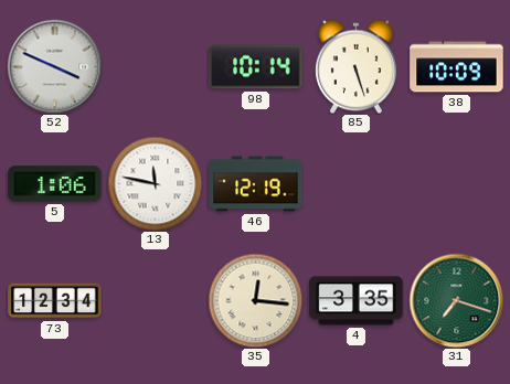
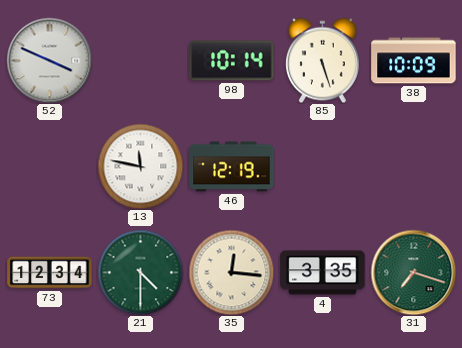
5: 1:06 -> none (55, 184)
21: none -> 4:30 (140, 272)
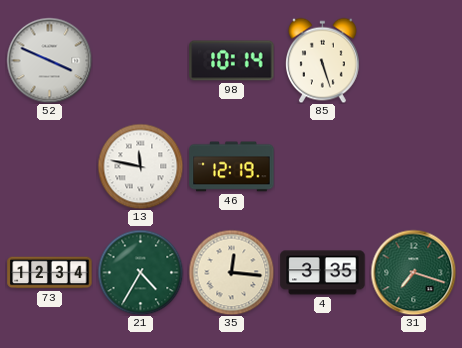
38: 10:09 -> none (414, 61)
21: 4:30 -> 4:35 (140, 272)
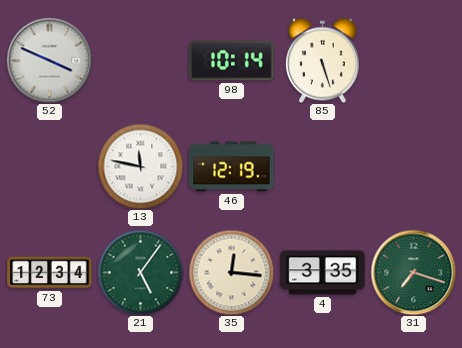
21: 4:35 -> 5:06 (140, 272)
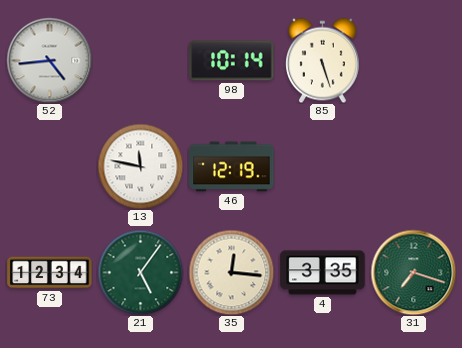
52: 3:49 -> 4:44 (49, 60)
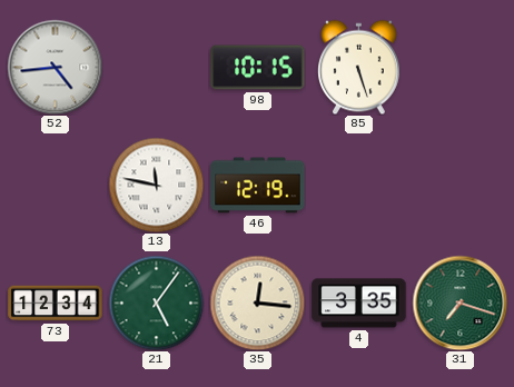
98: 10:14 -> 10:15 (258, 68)
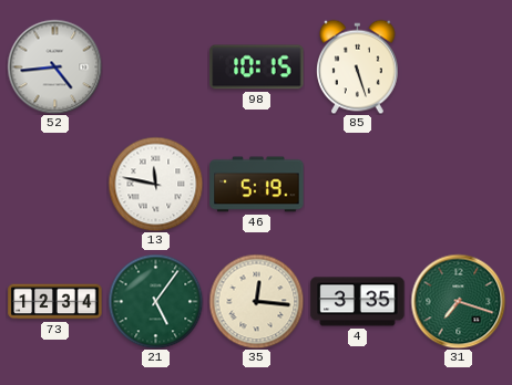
46: 12:19 -> 5:19 (257, 185)
